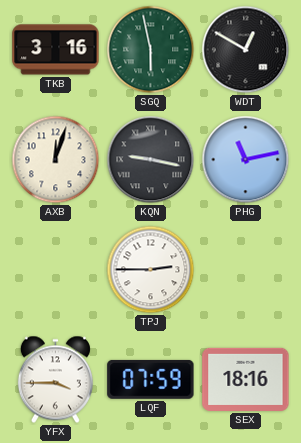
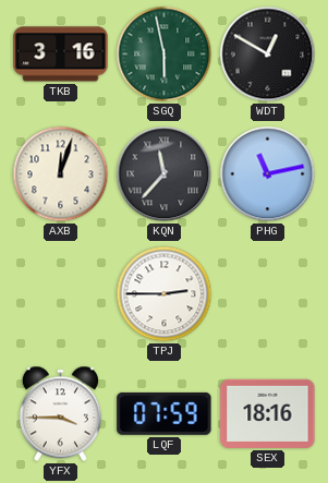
KQN: 9:17 -> 11:37 (165, 174)
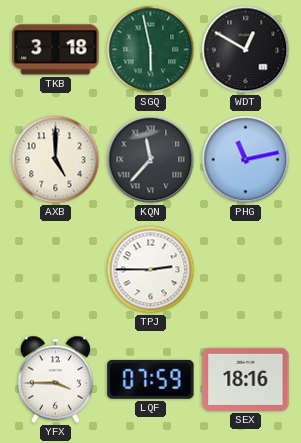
TKB: 3:16 -> 3:18 (56, 50)
AXB: 12:03 -> 5:00 (56, 160)
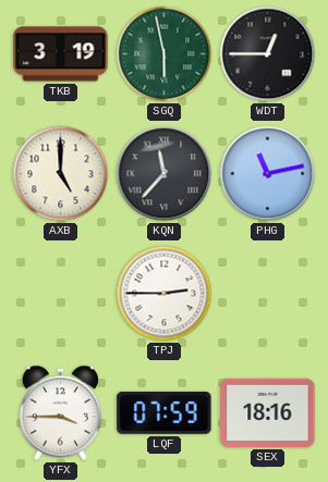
TKB: 3:18 -> 3:19 (61, 54)
WDT: 12:50 -> 12:45 (268, 54)
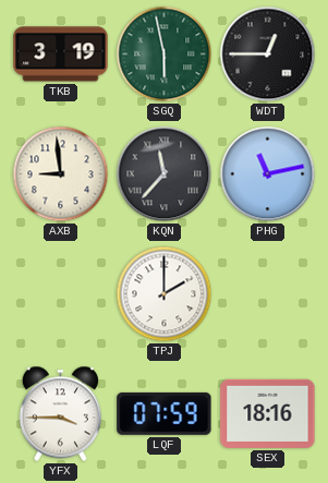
AXB: 5:00 -> 8:59 (61, 174)
TPJ: 2:45 -> 2:00 (165, 294)
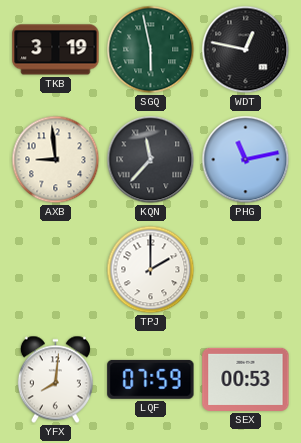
WDT: 12:45 -> 12:47 (246, 50)
YFX: 3:45 -> 8:01 (55, 380)
SEX: 18:16 -> 00:53 (246, 379)
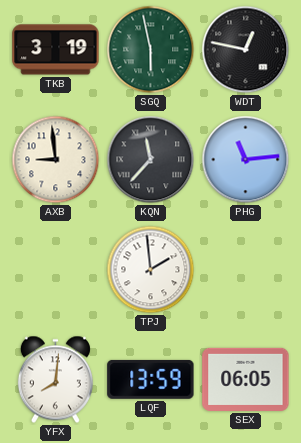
PHG: 11:13 -> 11:14 (246, 160)
TPJ: 2:00 -> 1:59 (151, 270)
LQF: 07:59 -> 13:59 (151, 379)
SEX: 00:53 -> 06:05 (246, 379)
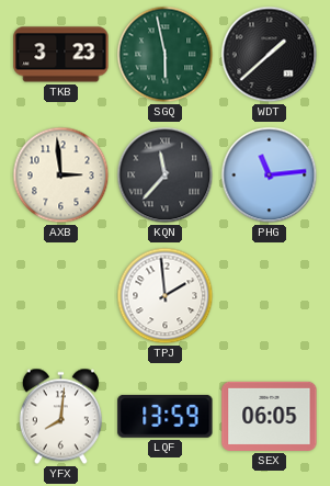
TKB: 3:19 -> 3:23 (61, 55)
WDT: 12:47 -> 1:38 (270, 55)
AXB: 8:59 -> 2:59 (61, 176)
